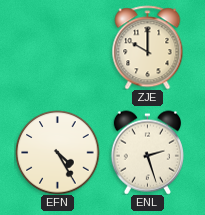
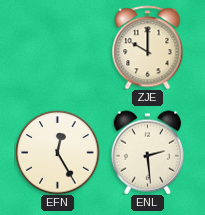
EFN: 4:25 -> 12:25 (57, 152)
ENL: 2:27 -> 2:29 (147, 152)
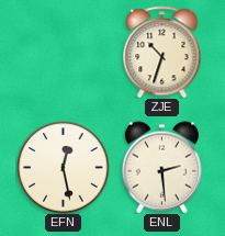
ZJE: 10:00 -> 10:33 (162, 52)
EFN: 12:25 -> 12:28 (63, 167)
